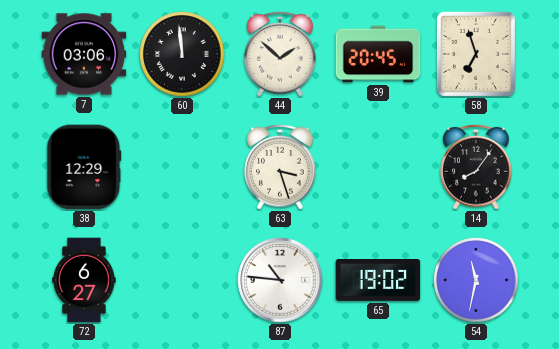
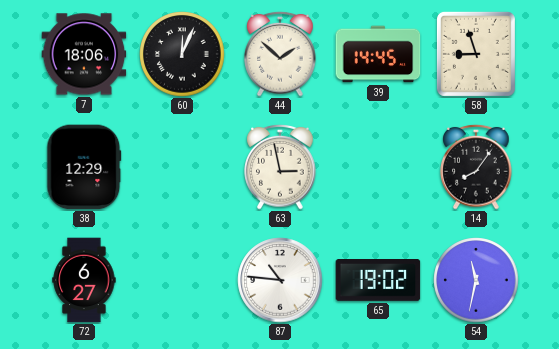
7: 03:06 -> 18:06 (84, 54)
60: 11:59 -> 12:04 (182, 54)
39: 20:45 -> 14:45 (378, 54)
58: 6:57 -> 8:57 (476, 54)
63: 3:27 -> 2:58 (280, 167)
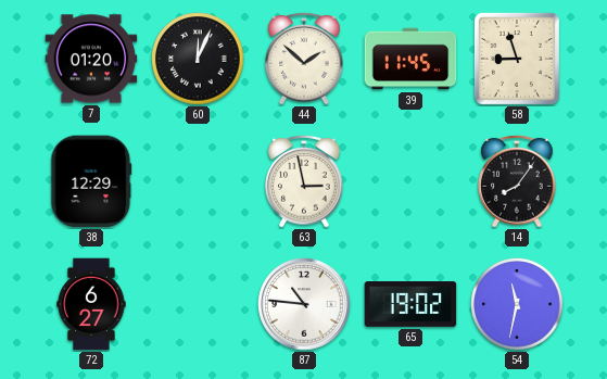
7: 18:06 -> 01:20 (91, 59)
39: 14:45 -> 11:45 (410, 59)
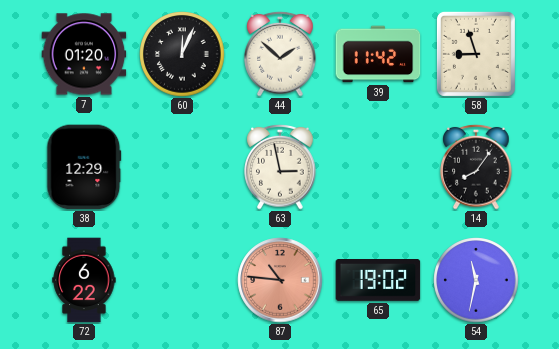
39: 11:45 -> 11:42 (378, 54)
72: 6:27 -> 6:22 (84, 280)
87 dial: white -> salmon (280, 280)
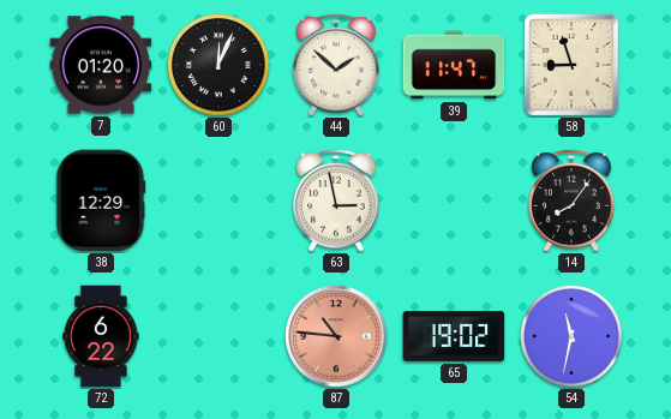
39: 11:42 -> 11:47 (454, 65)
